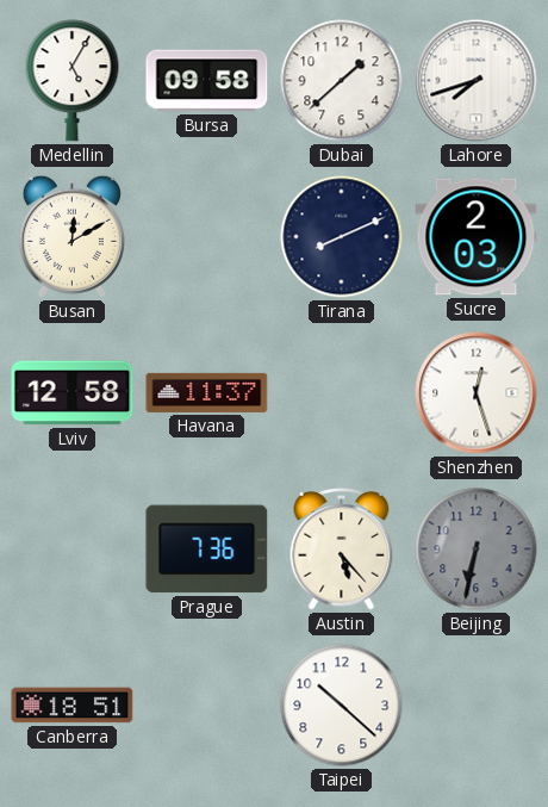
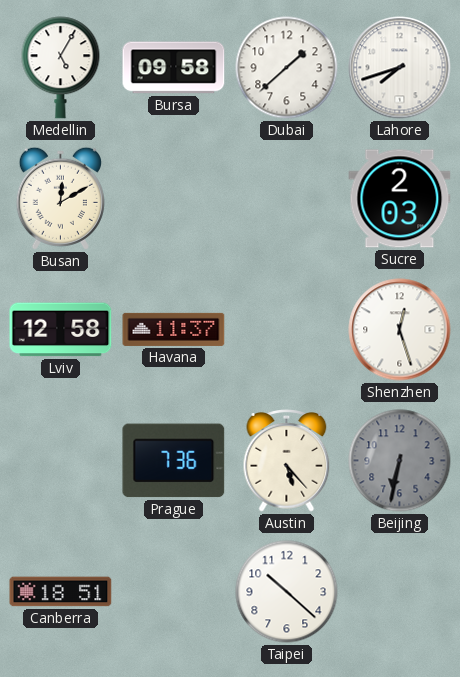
Tirana: 8:11 -> none (342, 237)
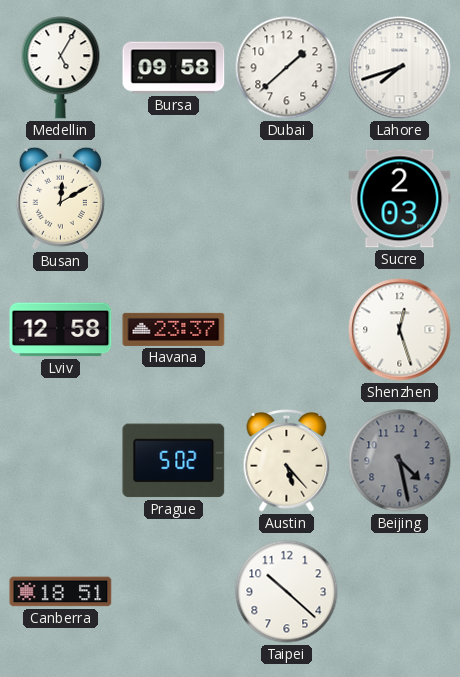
Havana: 11:37 -> 23:37 (174, 329)
Prague: 7:36 -> 5:02 (174, 461)
Beijing: 6:32 -> 4:28 (400, 461)
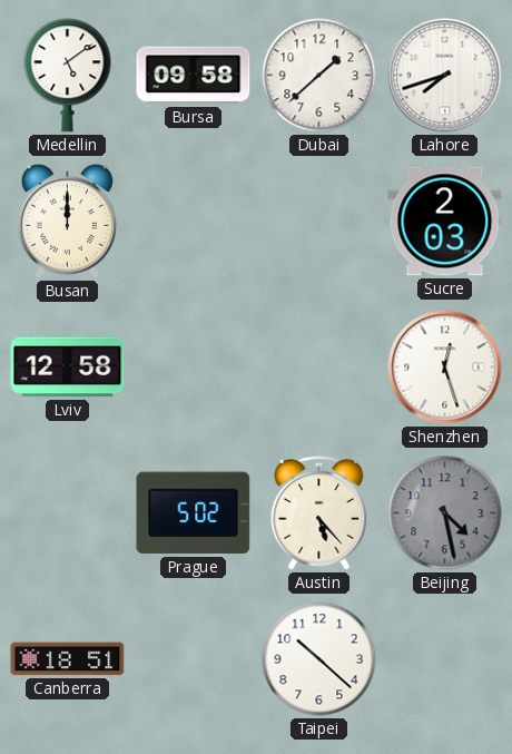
Medellin: 5:05 -> 5:09 (68, 76)
Busan: 12:10 -> 12:00 (67, 221)
Havana: 23:37 -> none (174, 329)
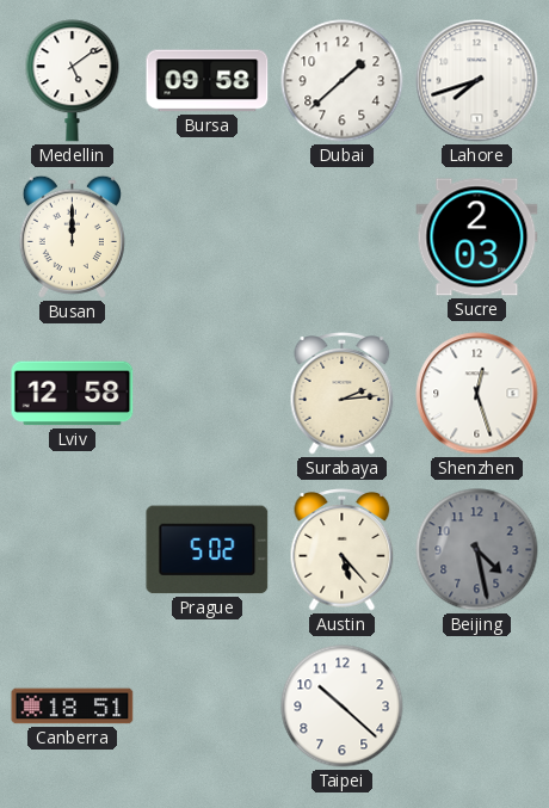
Surabaya: none -> 2:14 (343, 394)
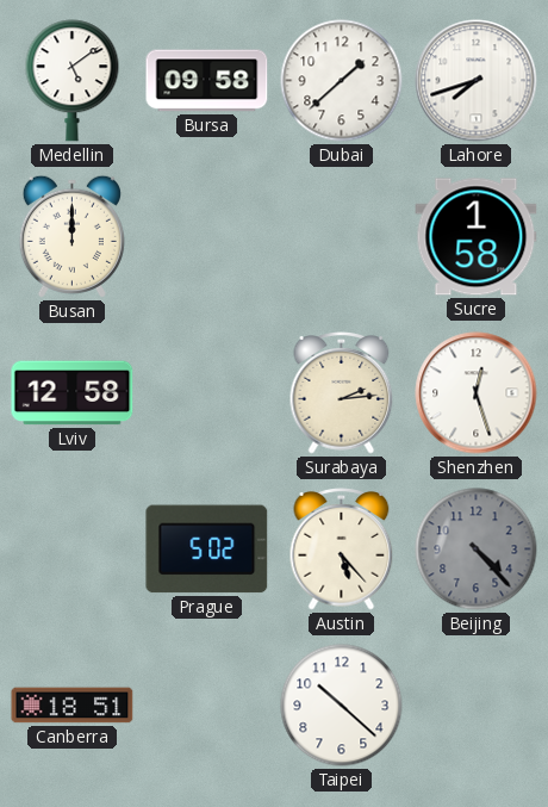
Sucre: 2:03 -> 1:58 (477, 237)
Beijing: 4:28 -> 4:23 (477, 550)
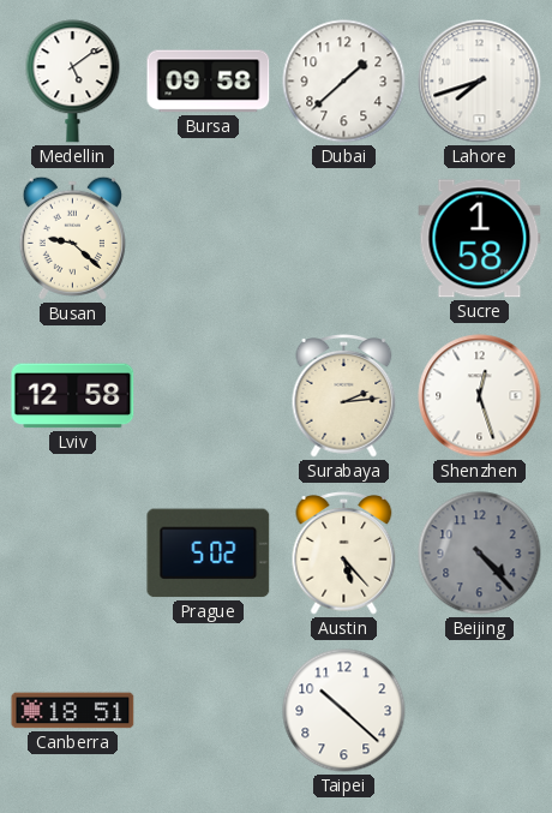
Busan: 12:00 -> 9:22 (72, 238)
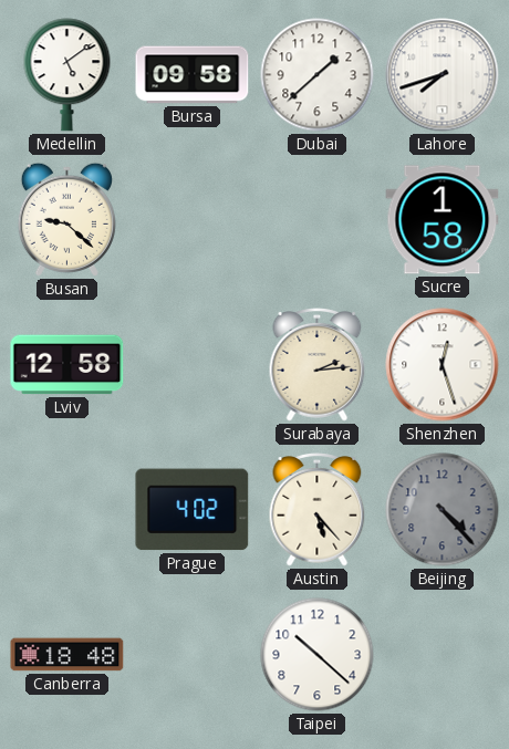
Prague: 5:02 -> 4:02 (193, 510)
Canberra: 18:51 -> 18:48 (67, 655)
